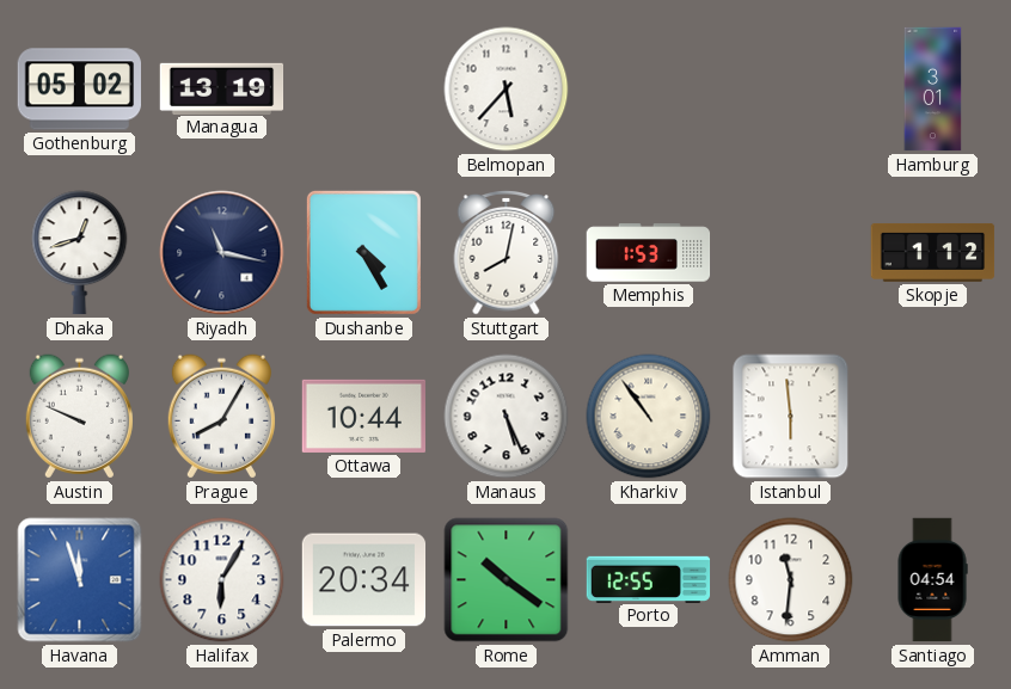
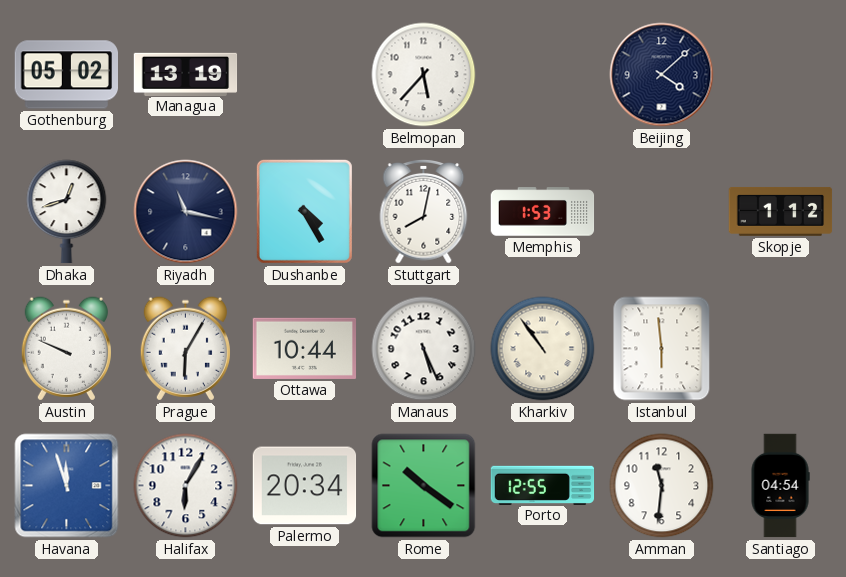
Beijing: none -> 4:08 (662, 75)
Hamburg: 3:01 -> none (933, 90)
Prague: 8:05 -> 6:05 (185, 349)
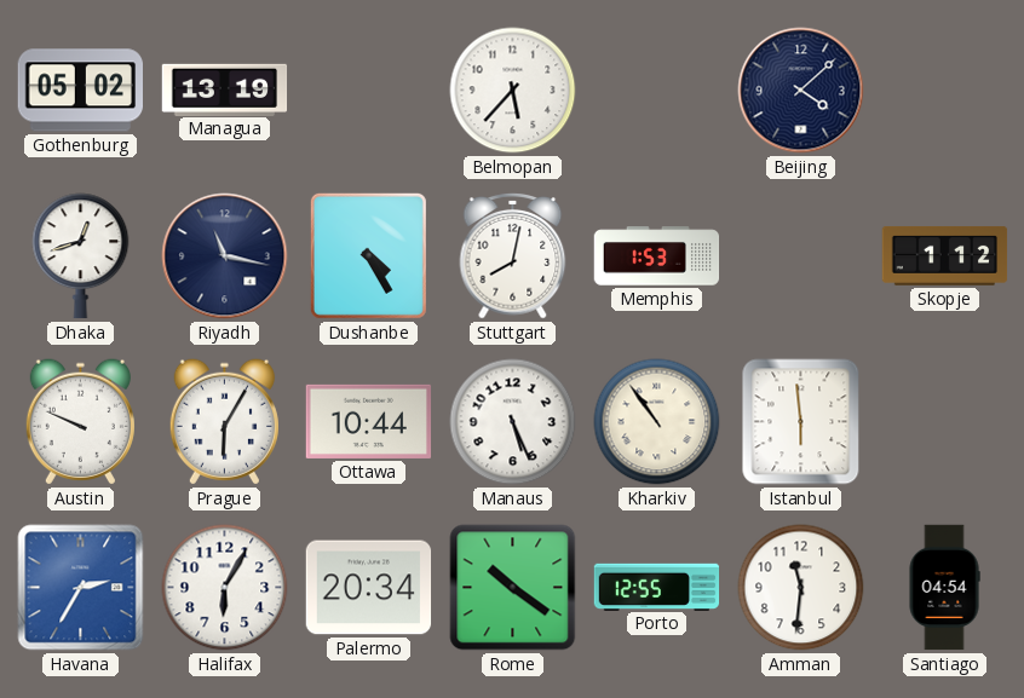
Havana: 11:57 -> 2:35 (81, 588)
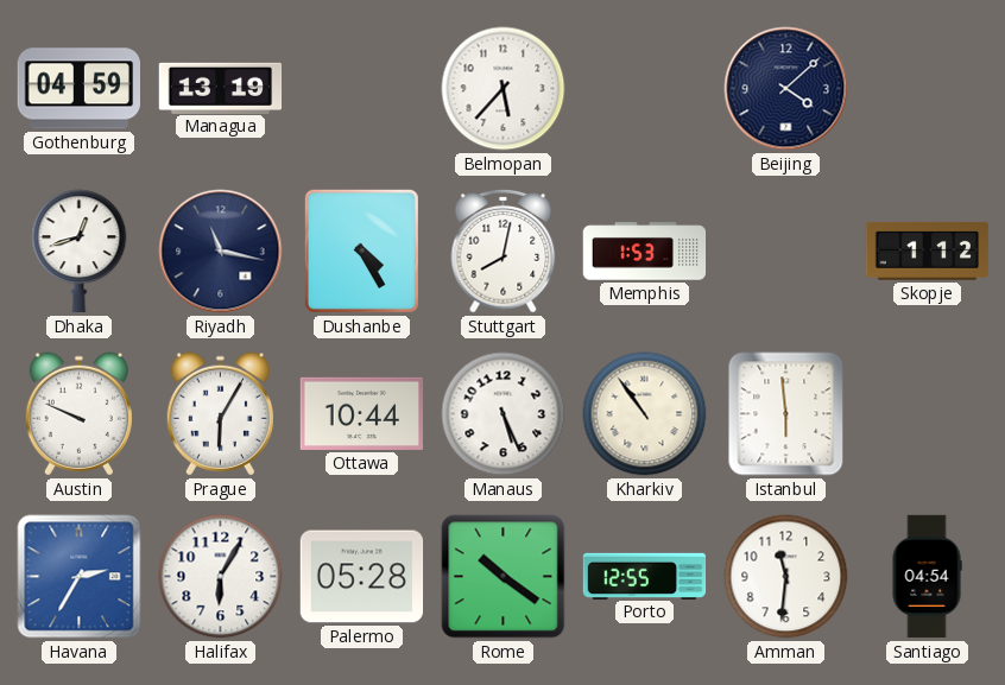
Gothenburg: 05:02 -> 04:59 (78, 89)
Palermo: 20:34 -> 05:28 (362, 577)
